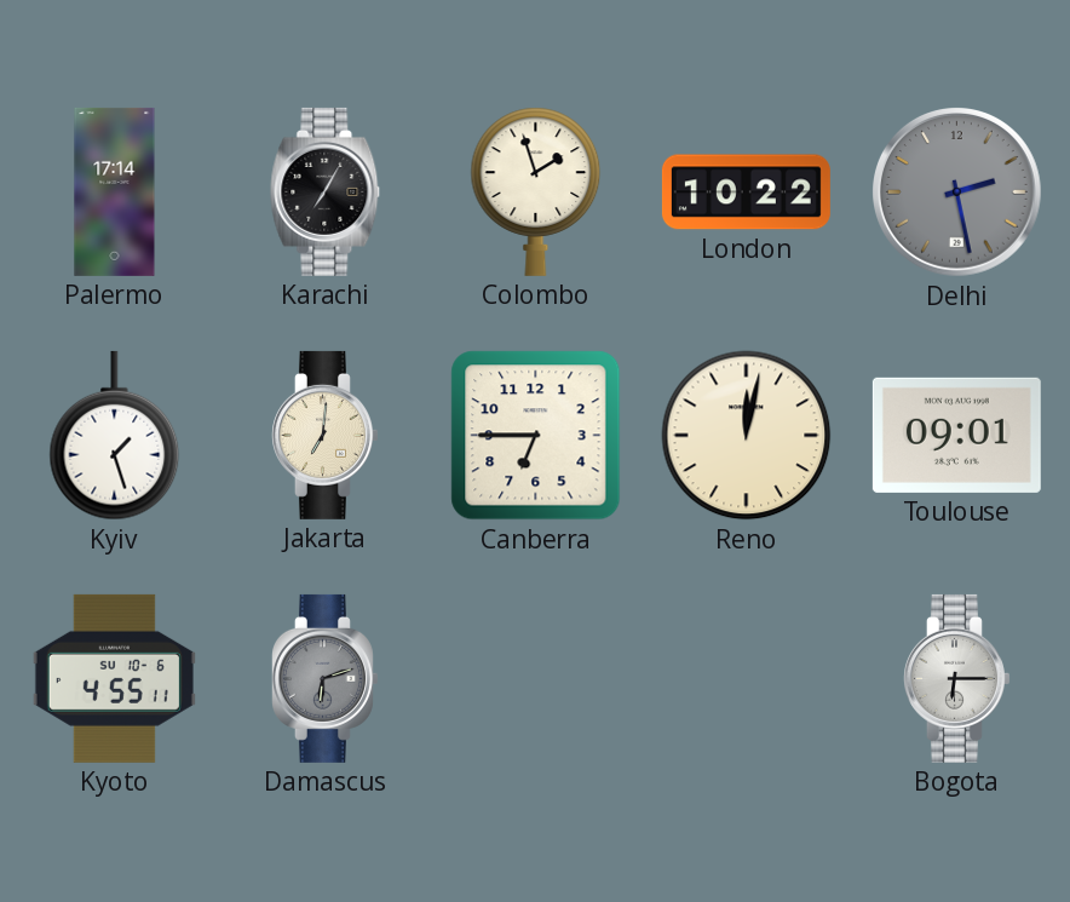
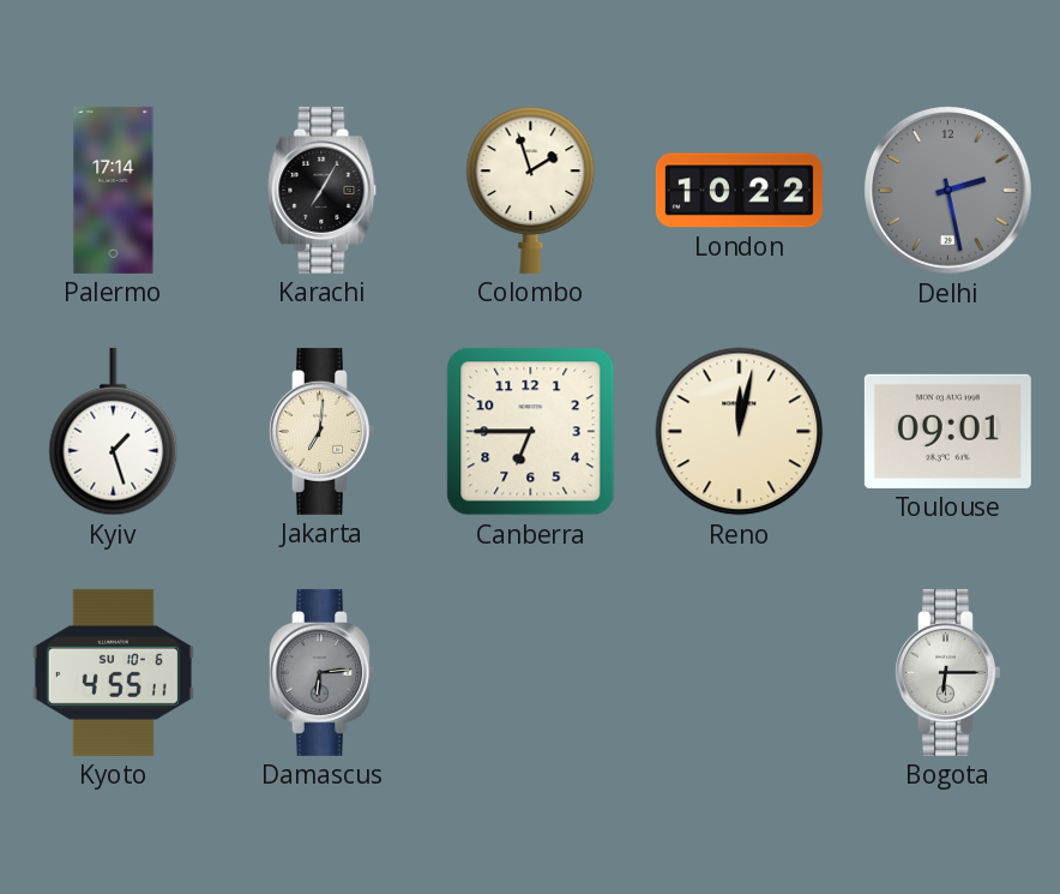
Damascus: 6:12 -> 6:14 (323, 672)
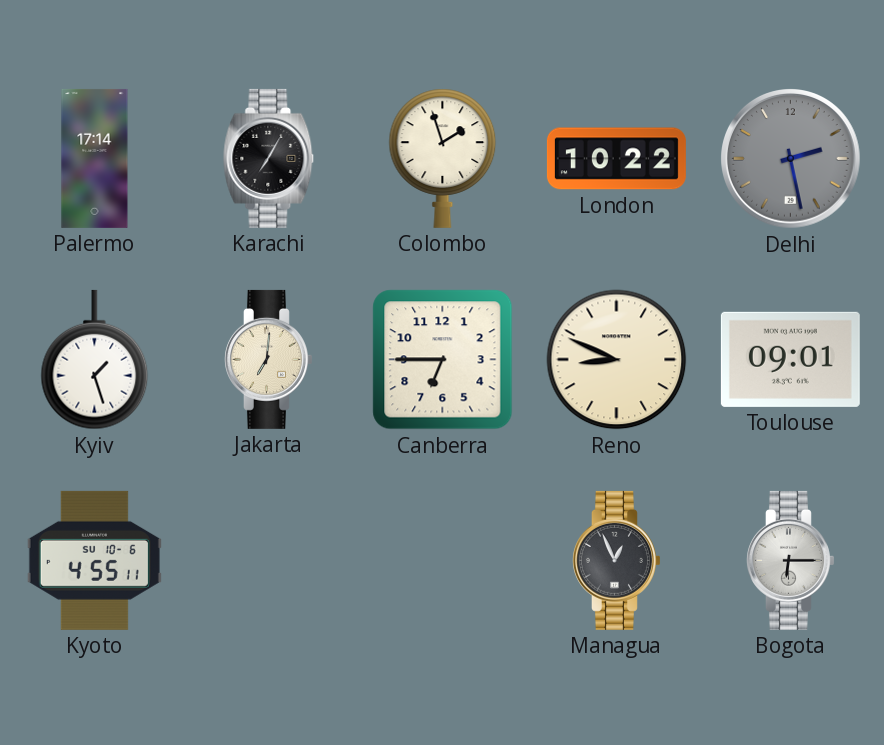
Reno: 12:02 -> 8:49 (617, 360)
Damascus: 6:14 -> none (323, 672)
Managua: none -> 12:56 (617, 560)
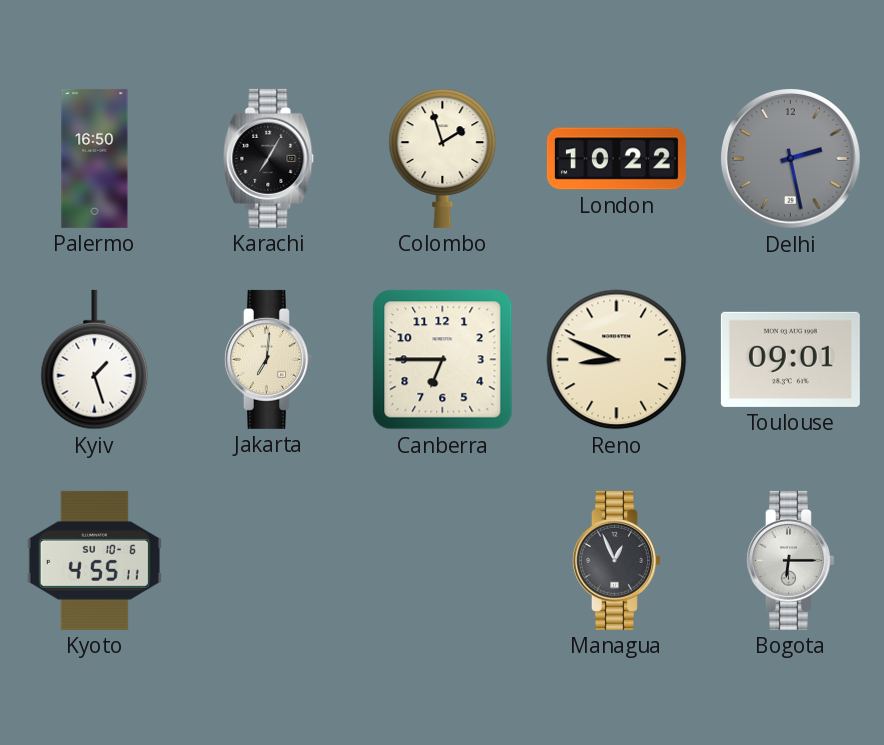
Palermo: 17:14 -> 16:50 (95, 158)
